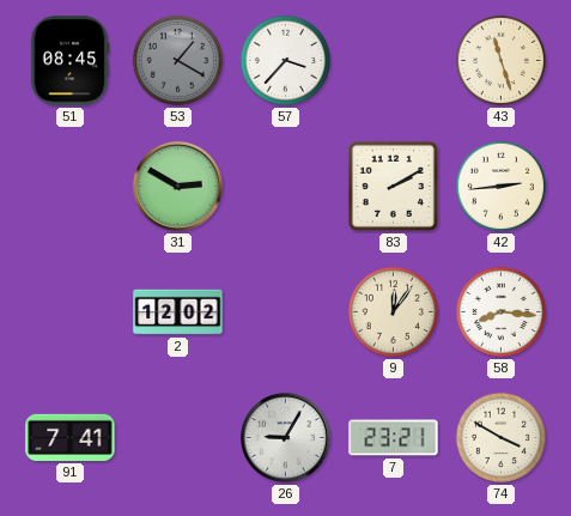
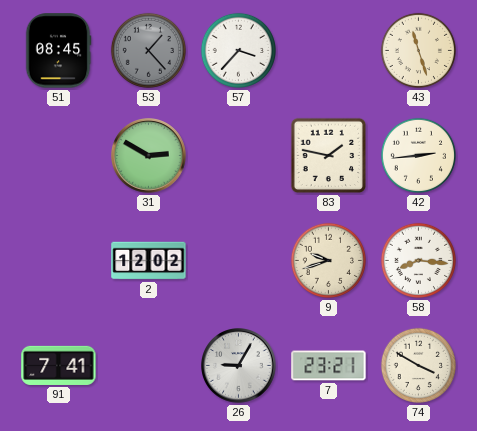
53: 1:20 -> 1:23 (148, 50)
83: 2:10 -> 1:47 (329, 156)
9: 12:06 -> 9:42 (328, 260)
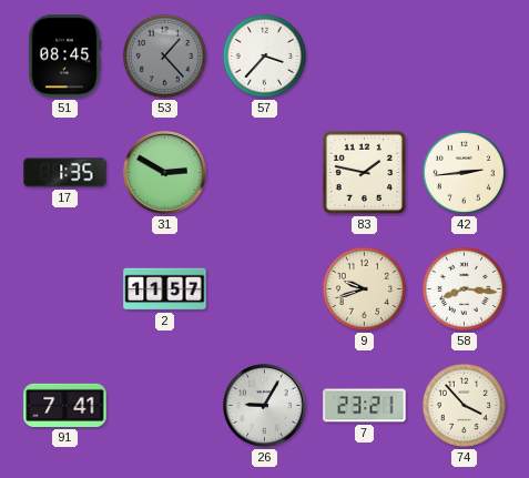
43: 11:27 -> none (418, 50)
17: none -> 1:35 (65, 173)
2: 12:02 -> 11:57 (165, 289)
74: 3:50 -> 3:53 (464, 405)
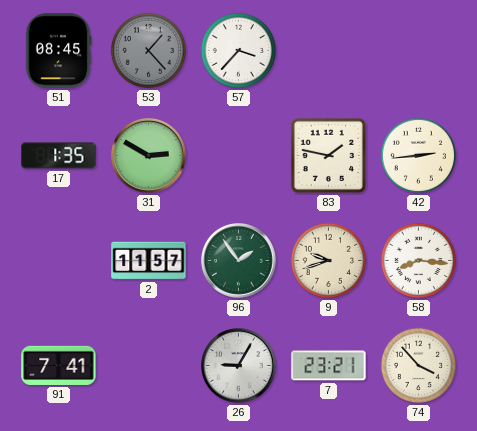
96: none -> 1:54 (239, 261)
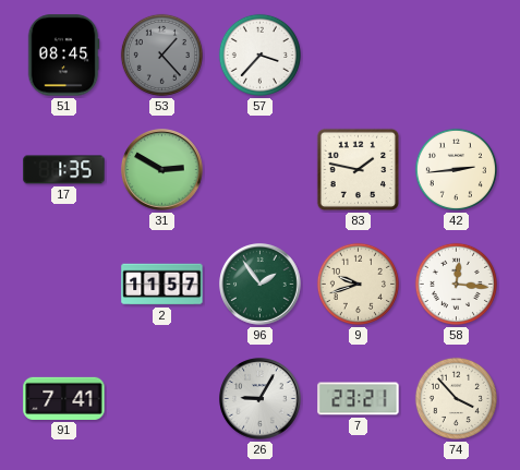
58: 8:16 -> 12:16 (456, 284)
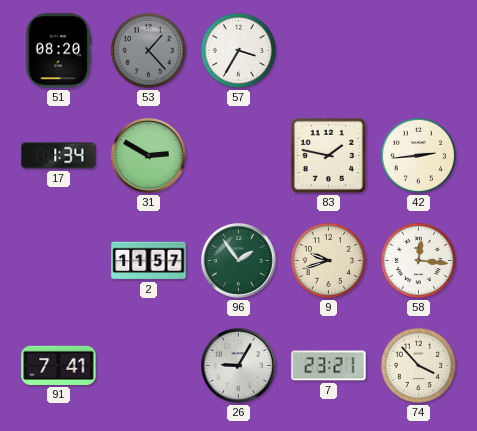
51: 08:45 -> 08:20 (58, 51)
57: 3:37 -> 3:35 (238, 50)
17: 1:35 -> 1:34 (59, 156)
